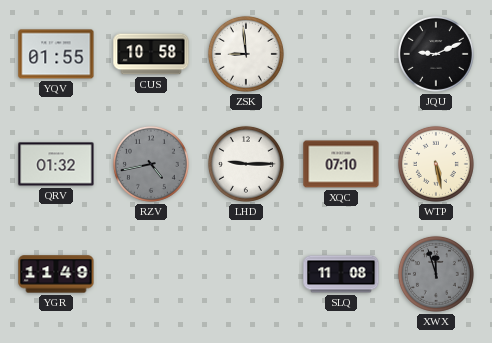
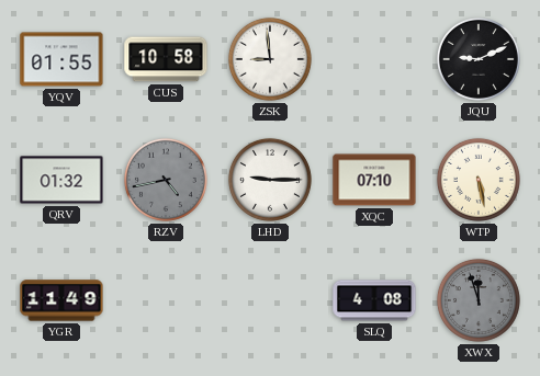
SLQ: 11:08 -> 4:08 (374, 300)
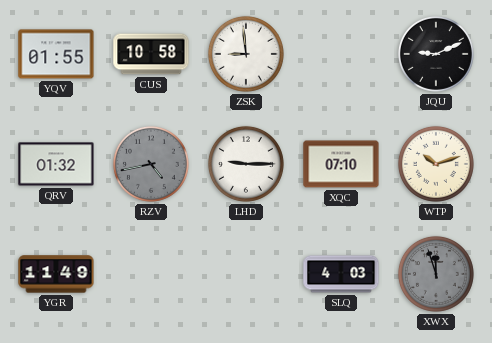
WTP: 5:28 -> 10:12 (436, 164)
SLQ: 4:08 -> 4:03 (341, 274)
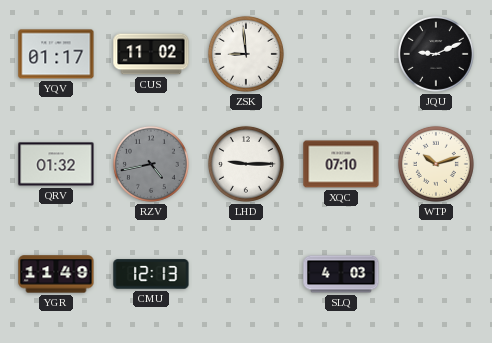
YQV: 01:55 -> 01:17 (56, 54)
CUS: 10:58 -> 11:02 (151, 54)
CMU: none -> 12:13 (151, 274)
XWX: 11:57 -> none (436, 274)
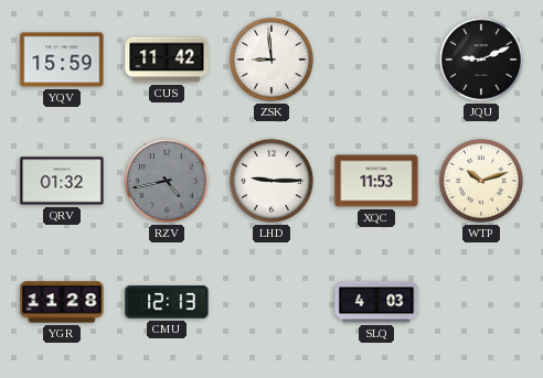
YQV: 01:17 -> 15:59 (62, 60)
CUS: 11:02 -> 11:42 (167, 60)
XQC: 07:10 -> 11:53 (376, 181)
YGR: 11:49 -> 11:28 (62, 302)
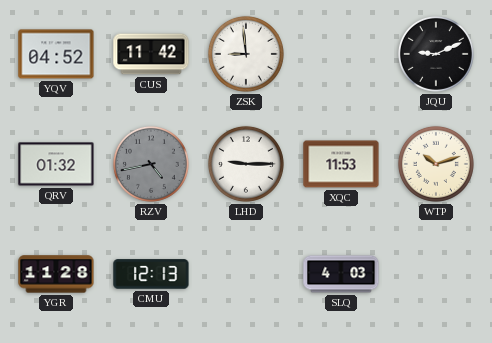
YQV: 15:59 -> 04:52 (56, 54)
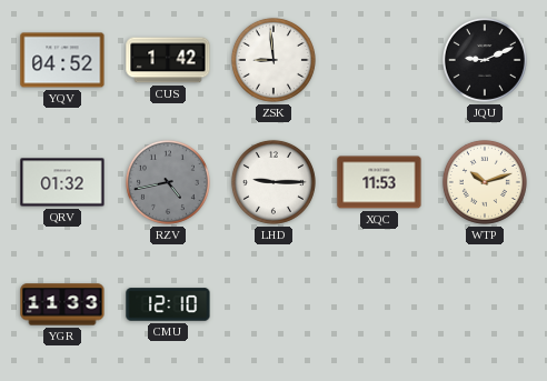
CUS: 11:42 -> 1:42 (168, 60)
YGR: 11:28 -> 11:33 (62, 304)
CMU: 12:13 -> 12:10 (168, 304)
SLQ: 4:03 -> none (341, 274)
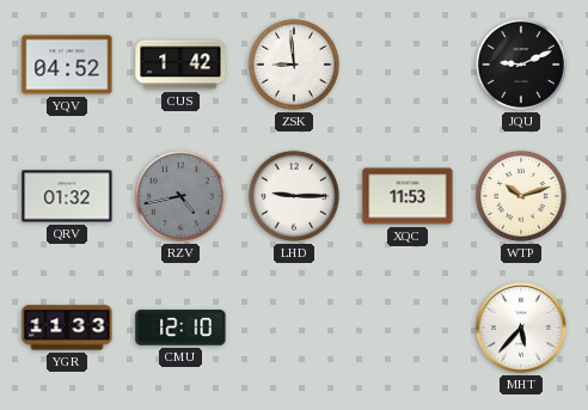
MHT: none -> 5:37 (521, 328)
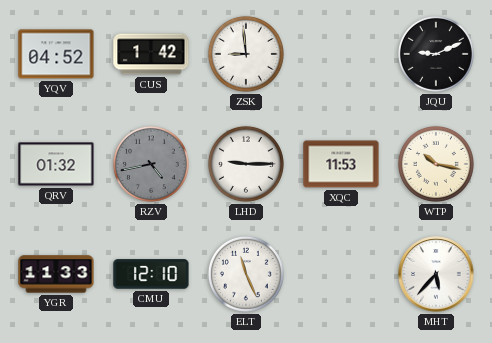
WTP: 10:12 -> 10:17 (436, 164)
ELT: none -> 11:26 (246, 274)
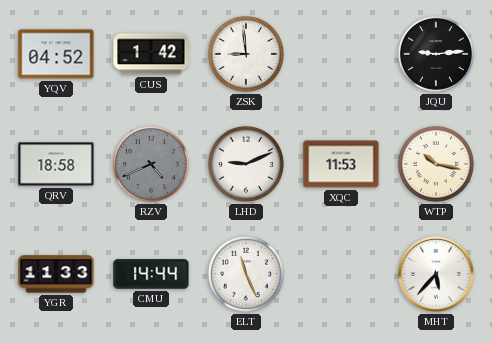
JQU: 9:11 -> 9:14 (436, 54)
QRV: 01:32 -> 18:58 (56, 164)
RZV: 4:43 -> 4:41 (151, 164)
LHD: 9:15 -> 9:11 (246, 164)
CMU: 12:10 -> 14:44 (151, 274)
